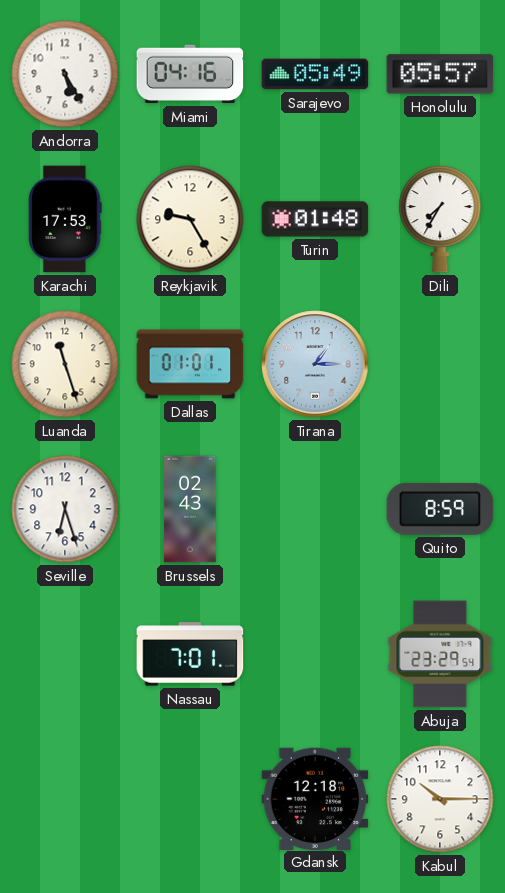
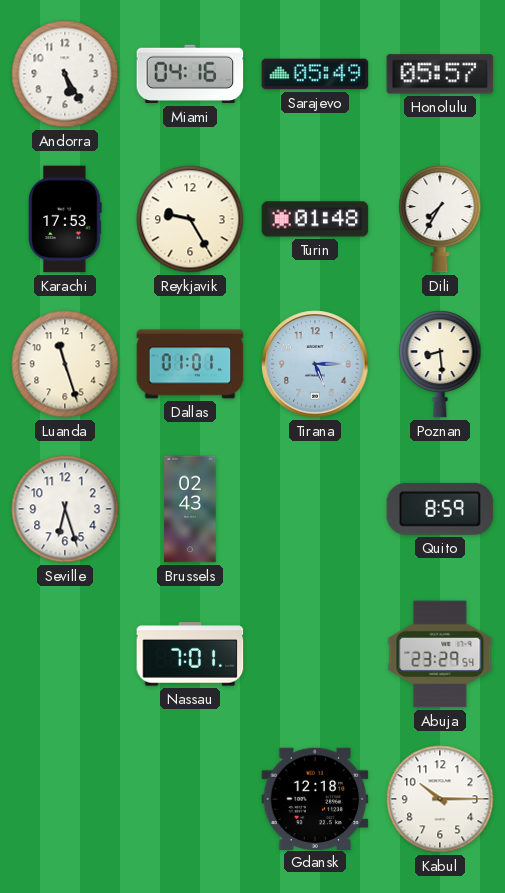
Tirana: 1:15 -> 5:15 (315, 364)
Poznan: none -> 8:29 (440, 364)
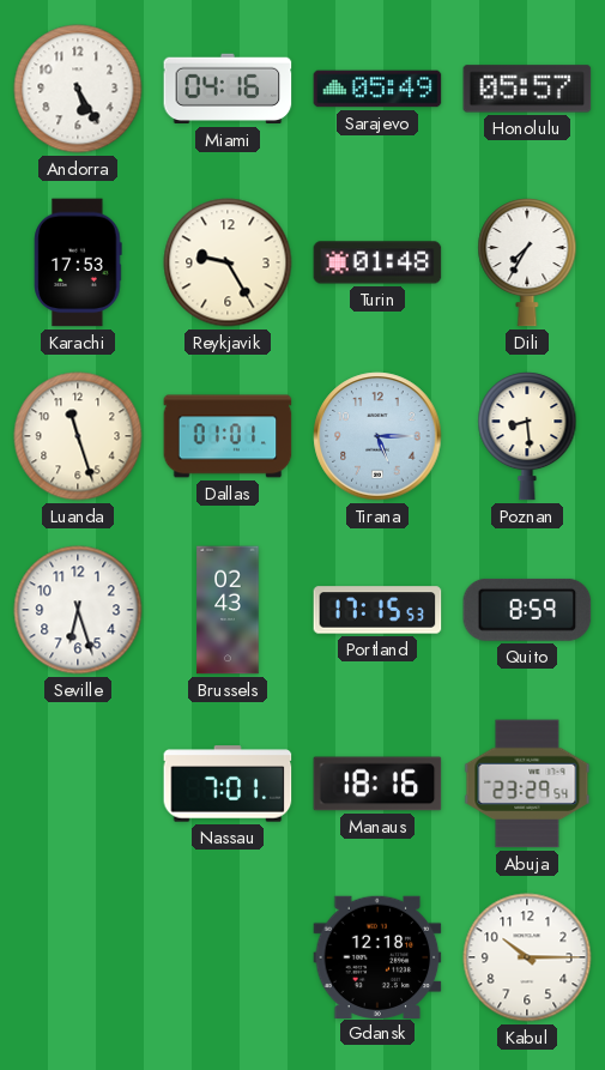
Portland: none -> 17:15 (377, 610)
Manaus: none -> 18:16 (377, 784)
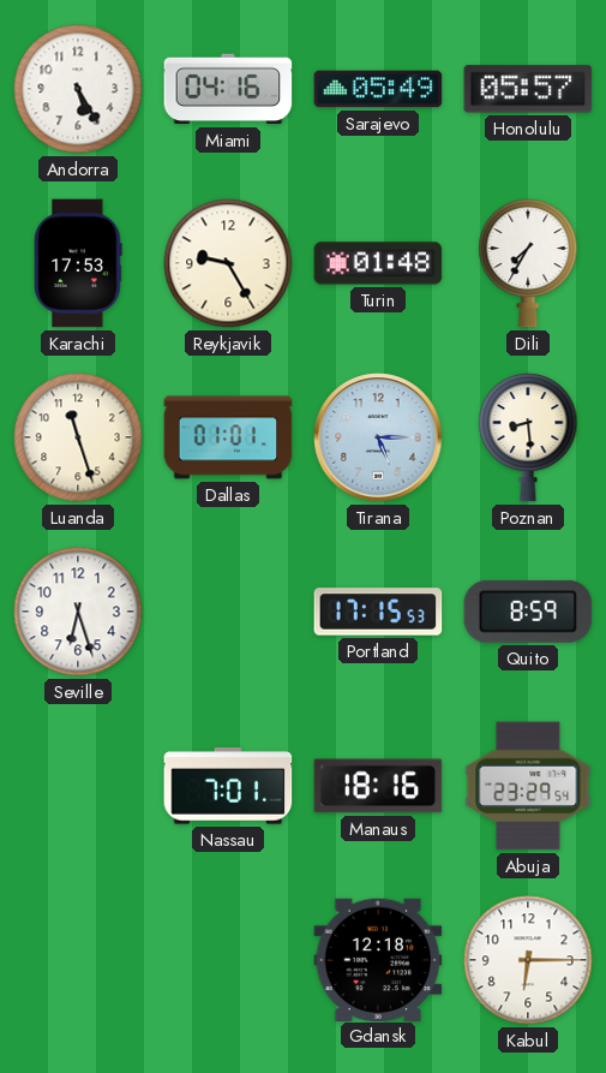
Brussels: 02:43 -> none (228, 610)
Kabul: 10:15 -> 6:15 (528, 960)
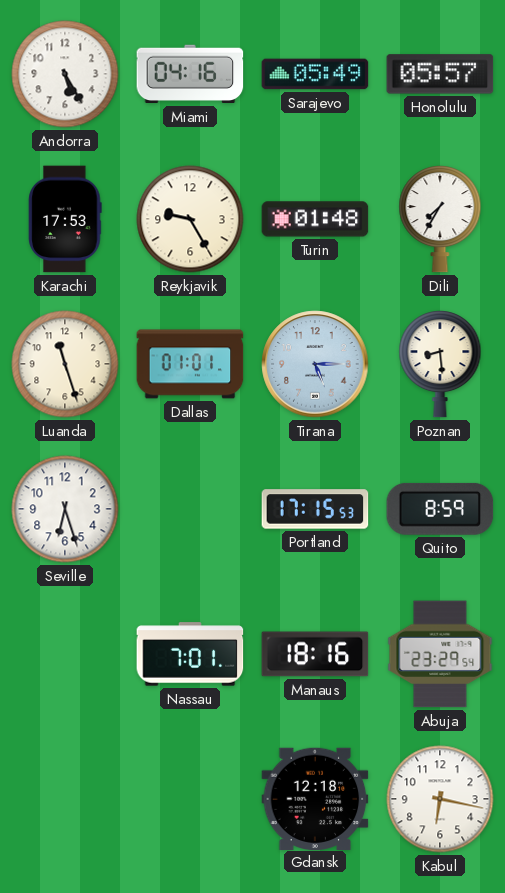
Kabul: 6:15 -> 6:17 (440, 799)
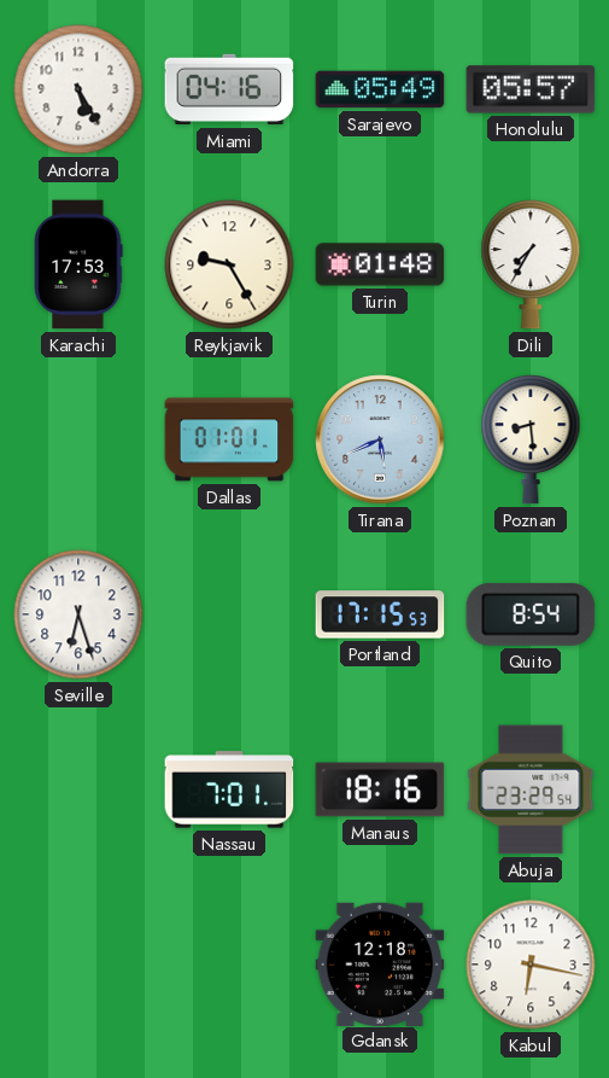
Luanda: 11:27 -> none (65, 364)
Tirana: 5:15 -> 5:41 (380, 439)
Quito: 8:59 -> 8:54 (531, 614)
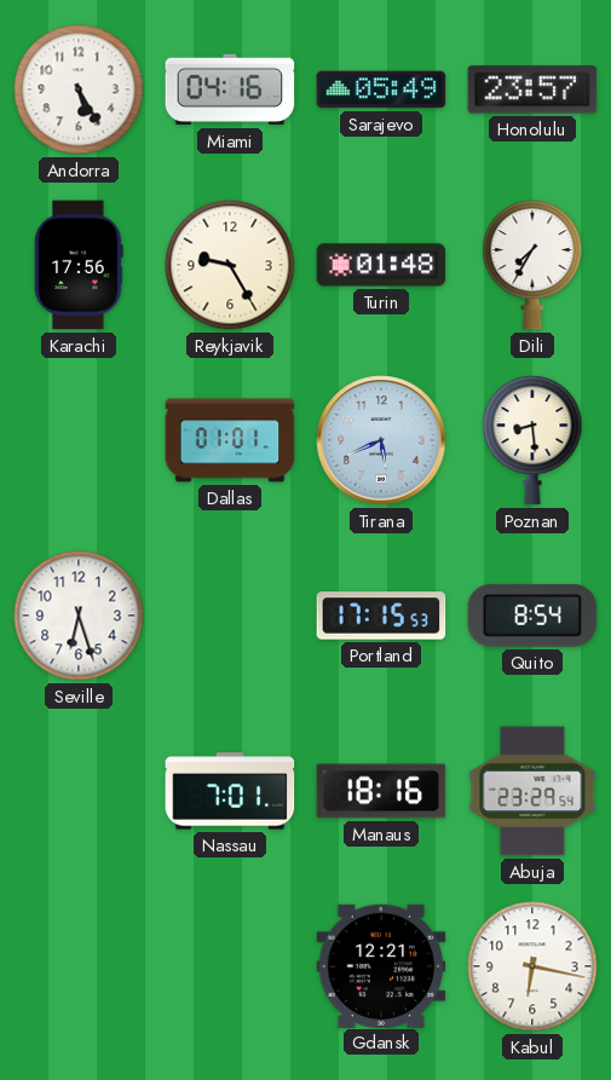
Honolulu: 05:57 -> 23:57 (532, 89)
Karachi: 17:53 -> 17:56 (79, 265)
Gdansk: 12:18 -> 12:21 (381, 965)
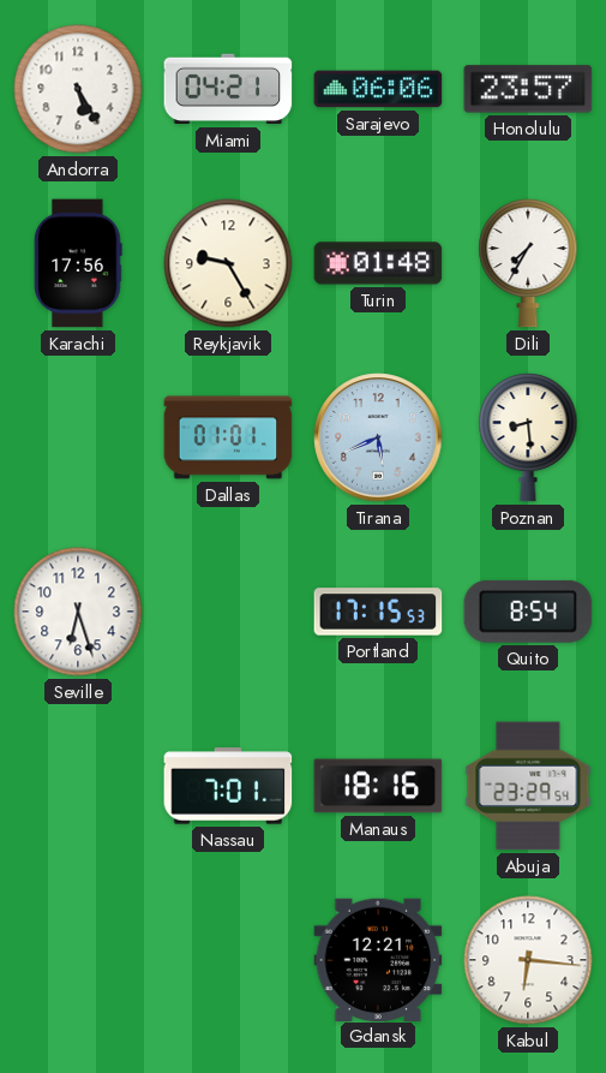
Miami: 04:16 -> 04:21 (228, 89)
Sarajevo: 05:49 -> 06:06 (378, 89)
Kabul: 6:17 -> 6:16 (528, 960)
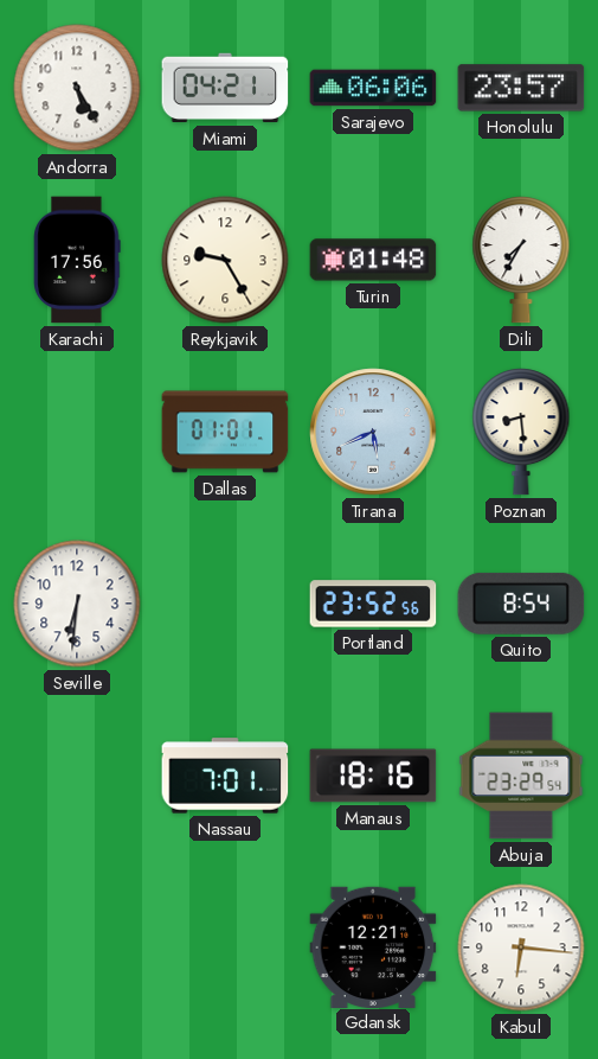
Seville: 6:27 -> 6:31 (77, 604)
Portland: 17:15 -> 23:52 (373, 604)
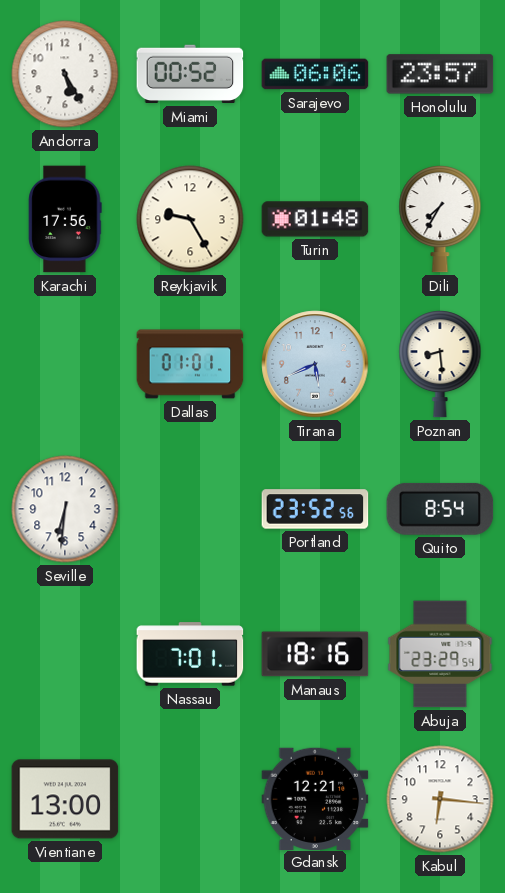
Miami: 04:21 -> 00:52 (190, 74)
Vientiane: none -> 13:00 (65, 799)
